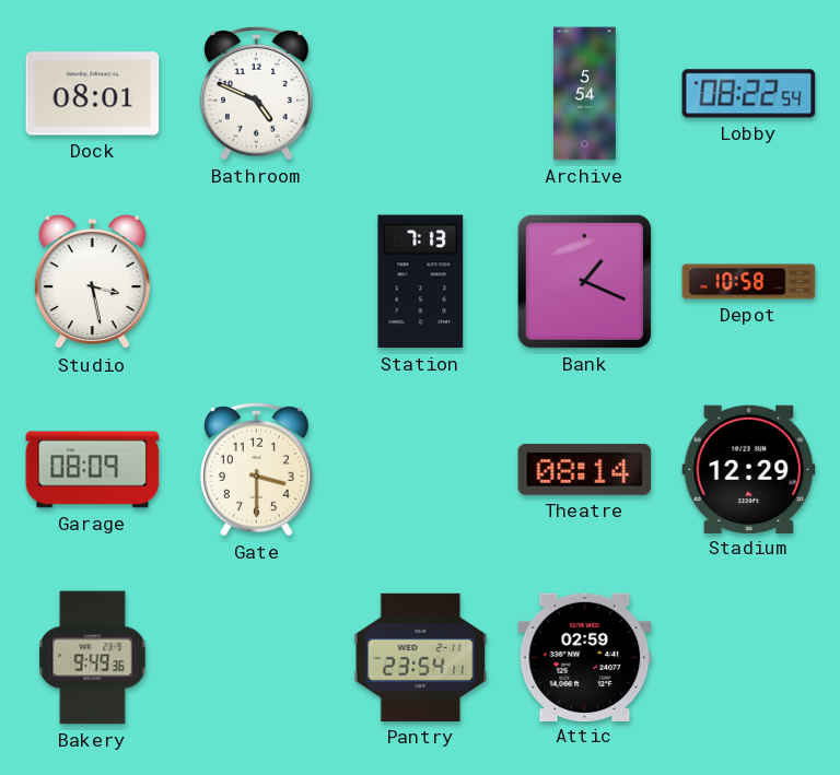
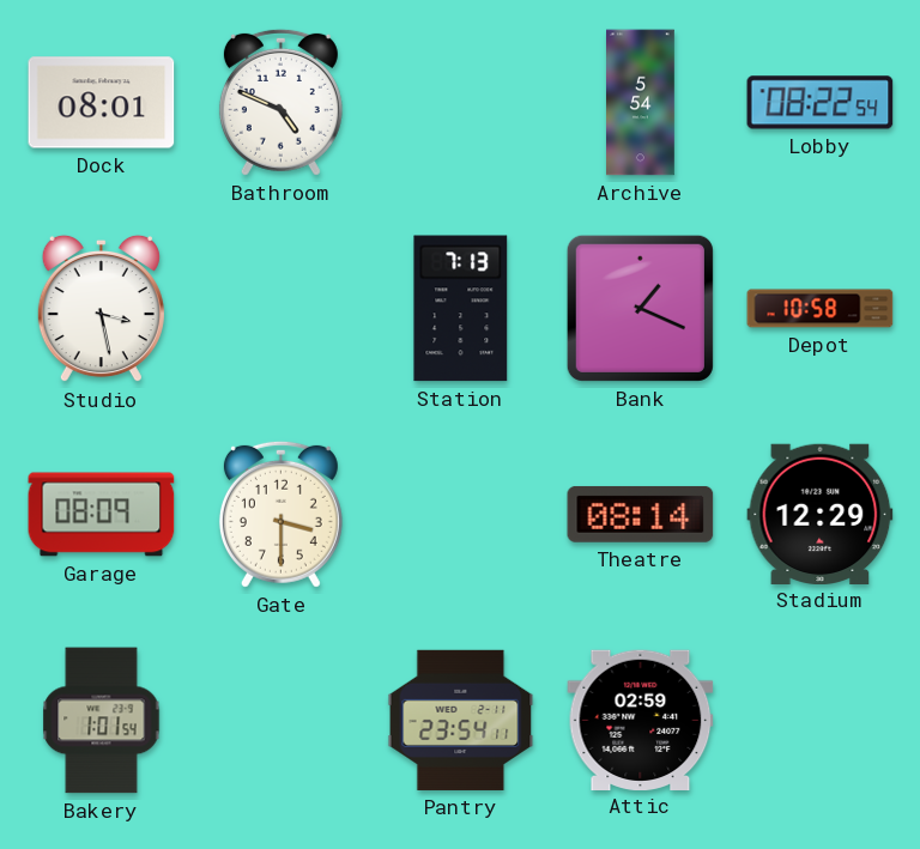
Bakery: 9:49 -> 1:01 (102, 721)
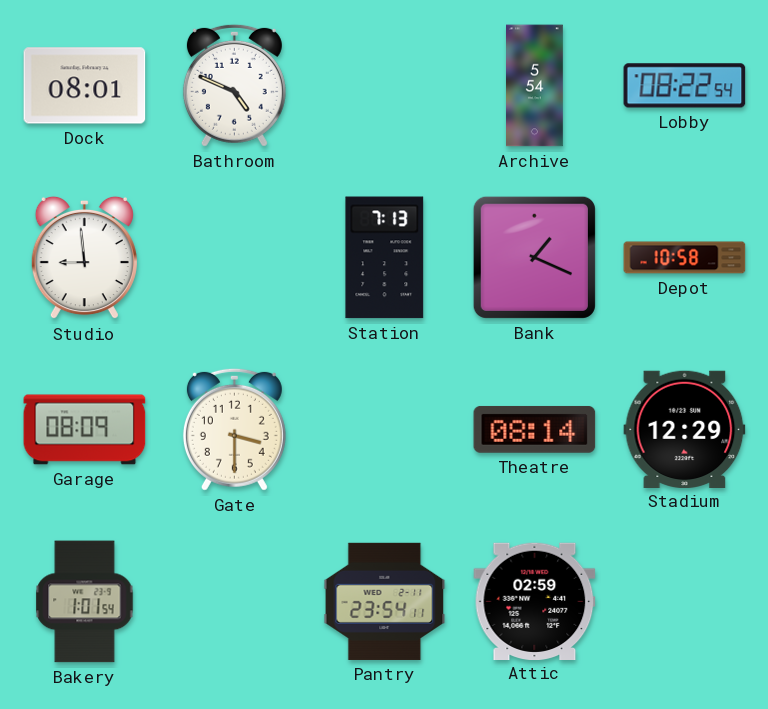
Studio: 3:28 -> 8:59 (84, 258)
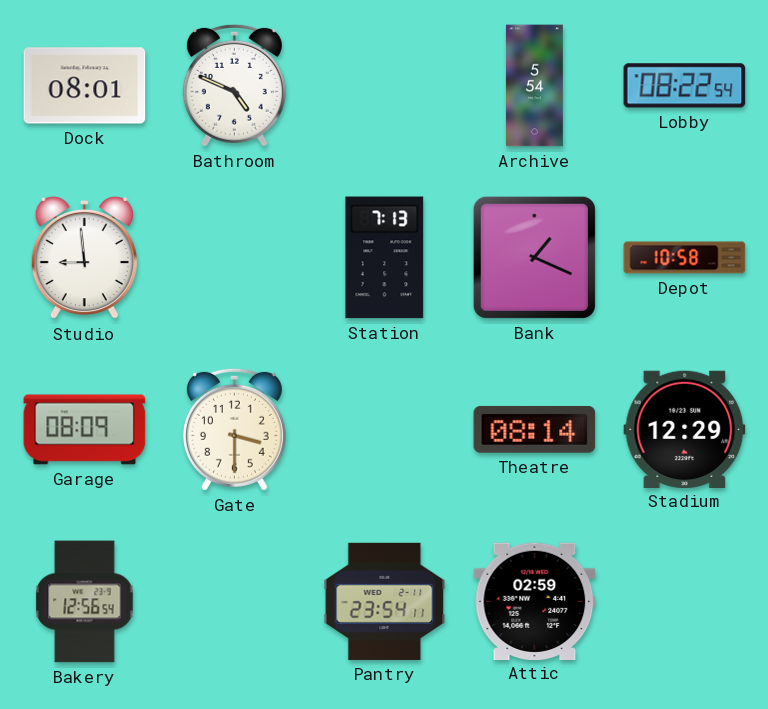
Bakery: 1:01 -> 12:56 (85, 602)
